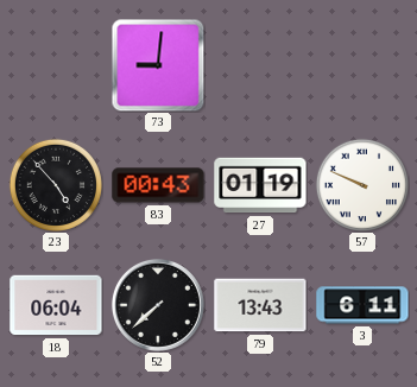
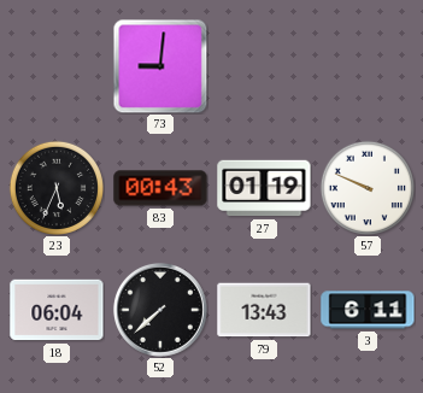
23: 4:53 -> 5:34 (57, 188)
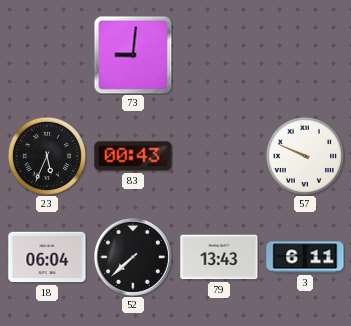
27: 01:19 -> none (264, 188)
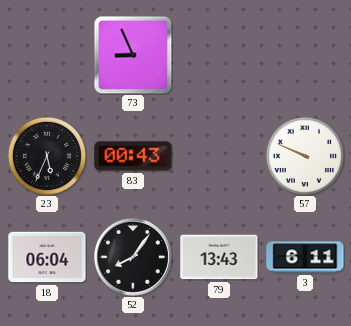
73: 9:01 -> 8:56 (133, 55)
52: 7:38 -> 8:06 (133, 257)
